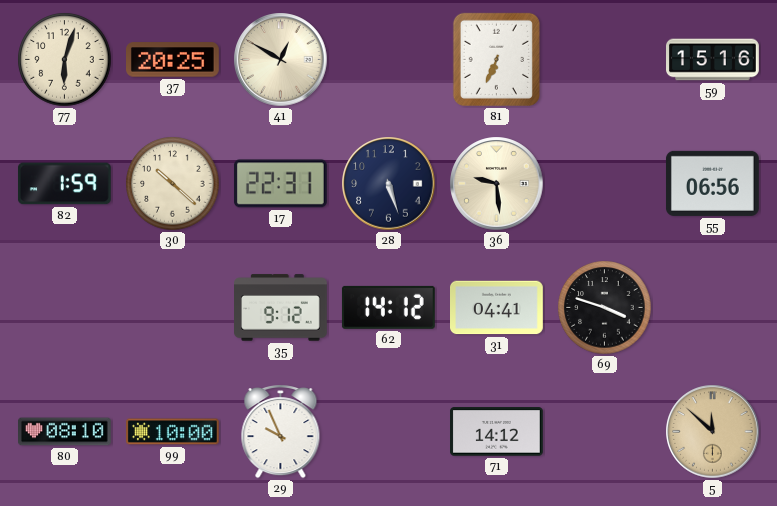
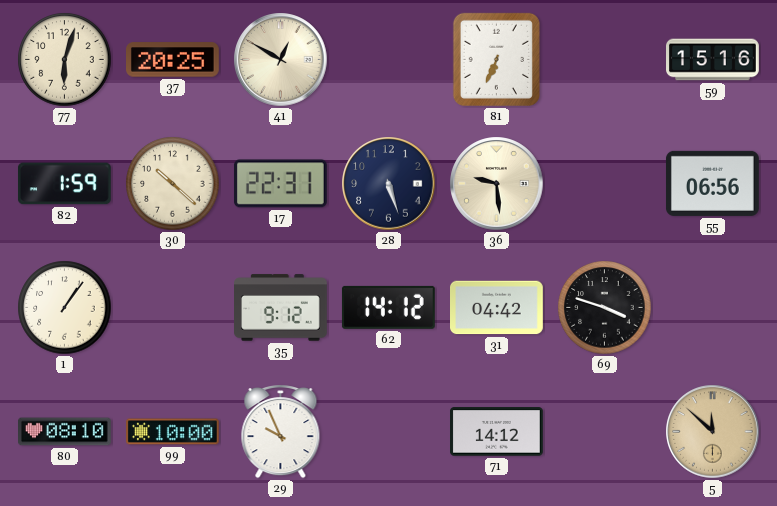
1: none -> 1:06 (65, 308)
31: 04:41 -> 04:42 (497, 308)
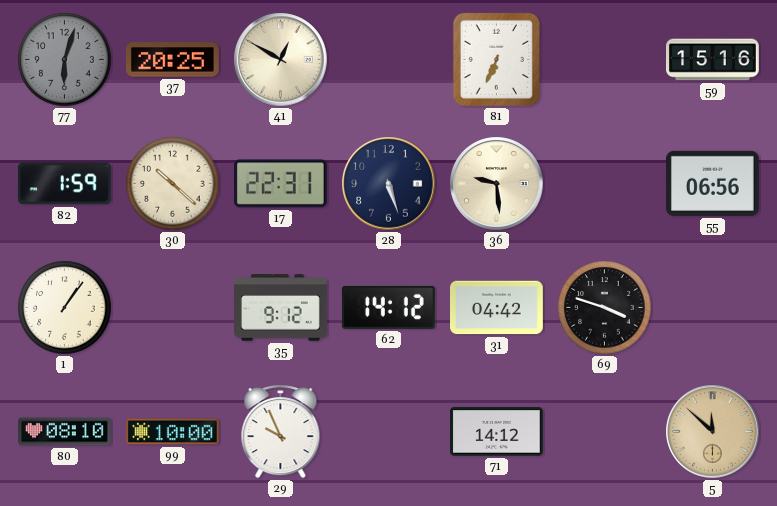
77 dial: cream -> grey (65, 60)
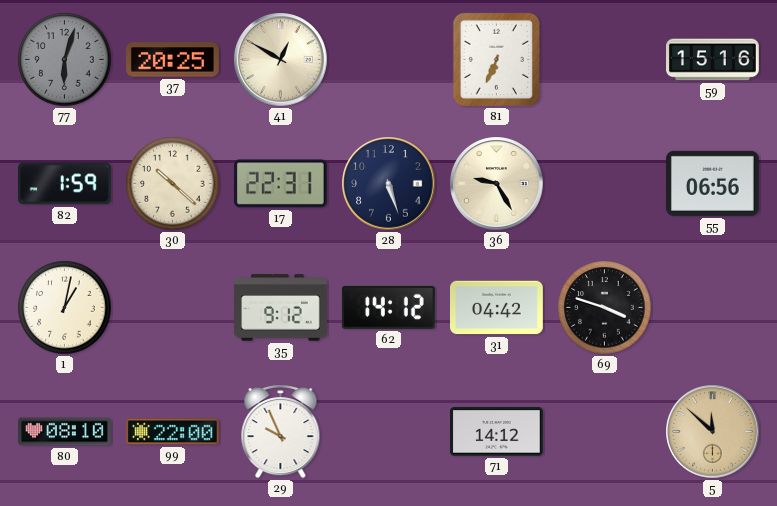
36: 9:29 -> 9:25 (497, 184)
1: 1:06 -> 1:02 (65, 308)
99: 10:00 -> 22:00 (173, 432)
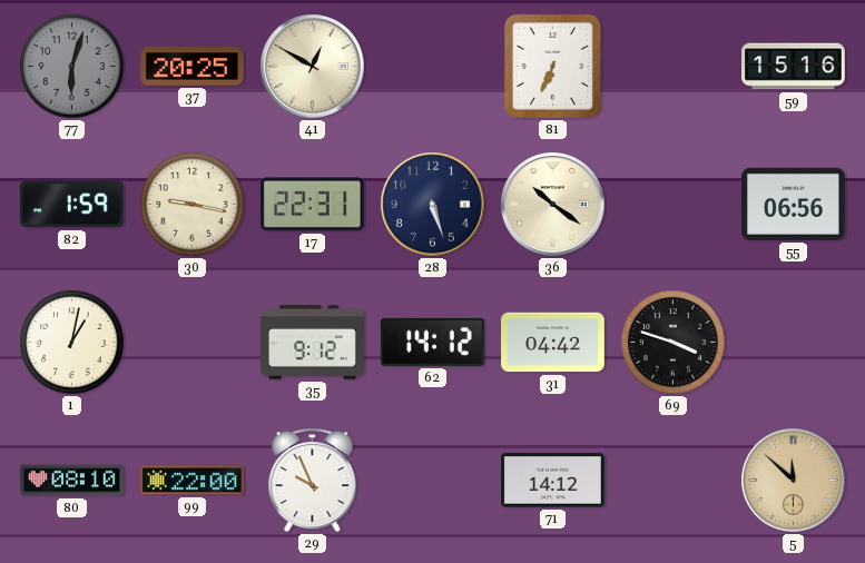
30: 10:22 -> 9:17 (193, 205)
36: 9:25 -> 10:21 (553, 205)
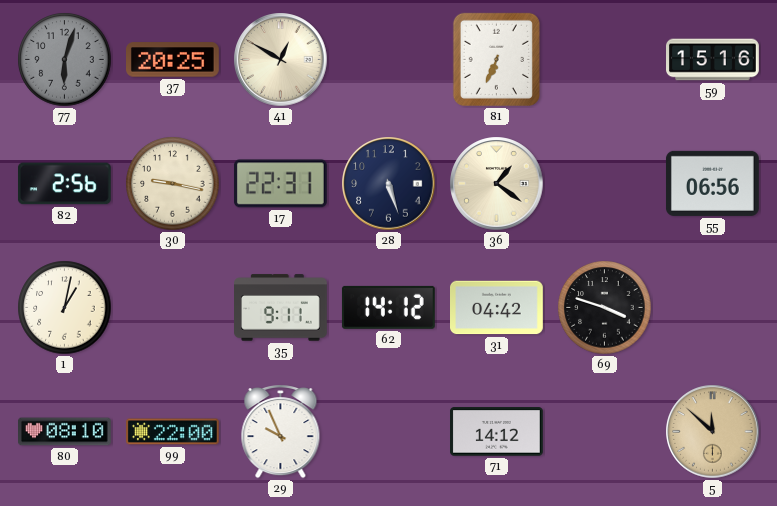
82: 1:59 -> 2:56 (64, 184)
36: 10:21 -> 1:21 (497, 184)
35: 9:12 -> 9:11 (281, 308)
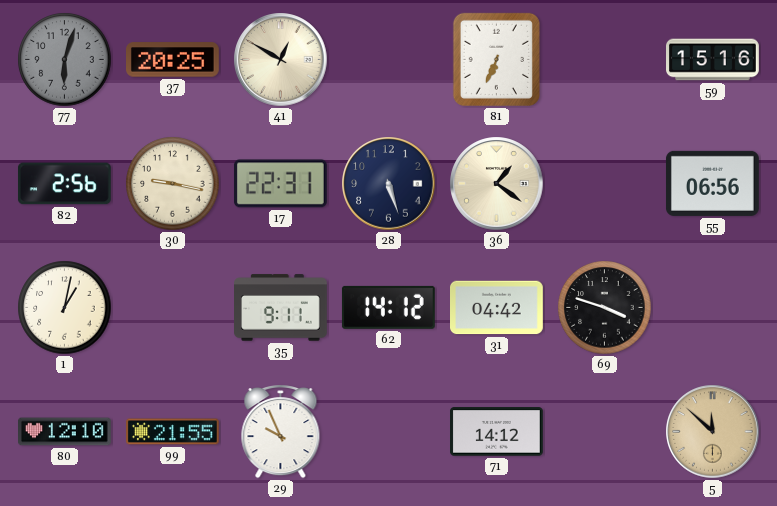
80: 08:10 -> 12:10 (65, 432)
99: 22:00 -> 21:55 (173, 432)
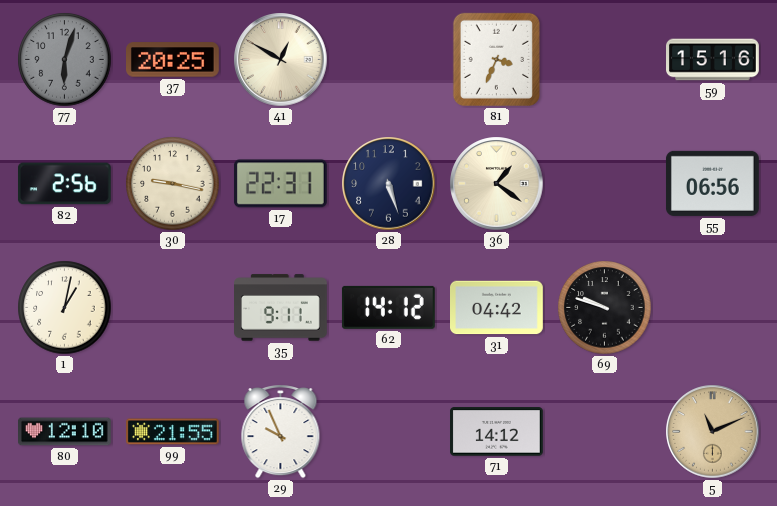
81: 6:34 -> 3:34 (496, 59)
69: 3:48 -> 9:48 (605, 308)
5: 11:52 -> 11:11 (713, 432)
